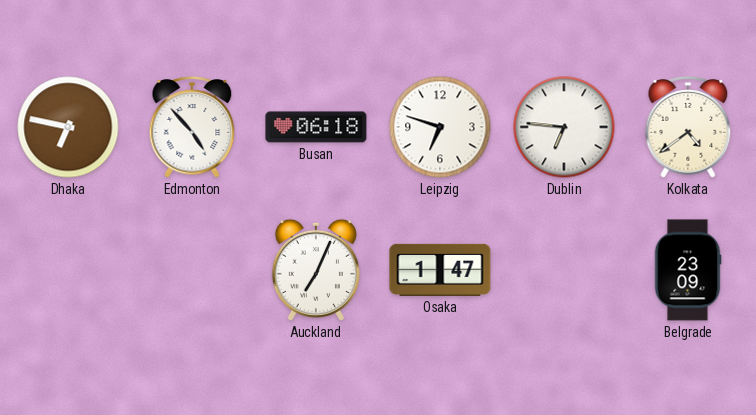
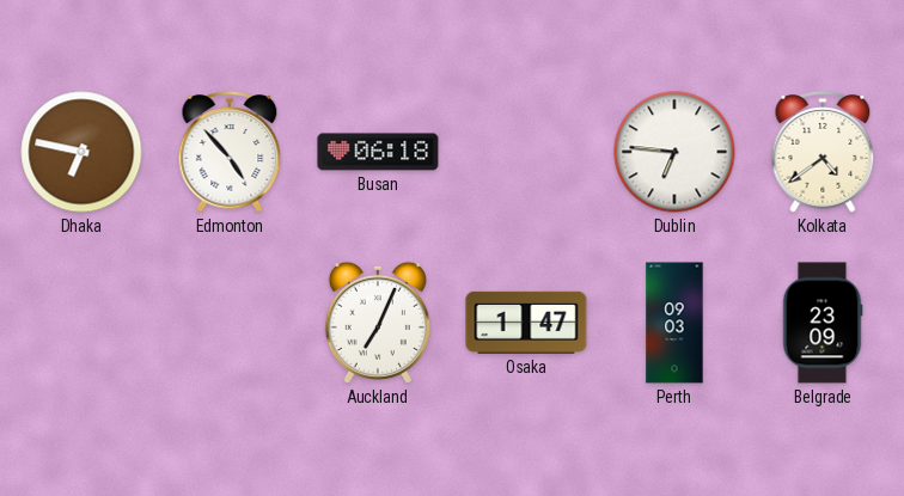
Leipzig: 6:48 -> none (440, 127)
Perth: none -> 09:03 (674, 323)
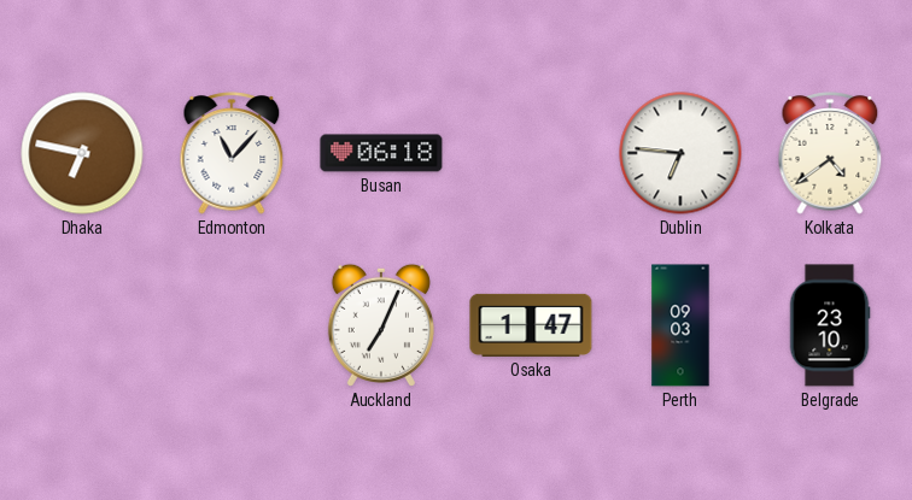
Edmonton: 4:53 -> 11:07 (232, 153)
Belgrade: 23:09 -> 23:10 (830, 325)
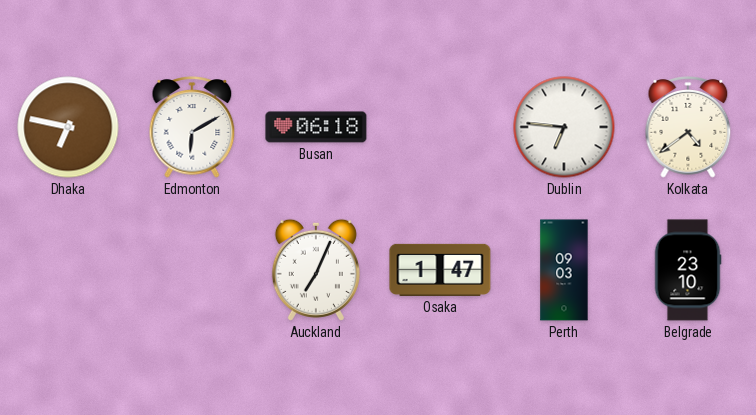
Edmonton: 11:07 -> 6:10 (192, 127)
